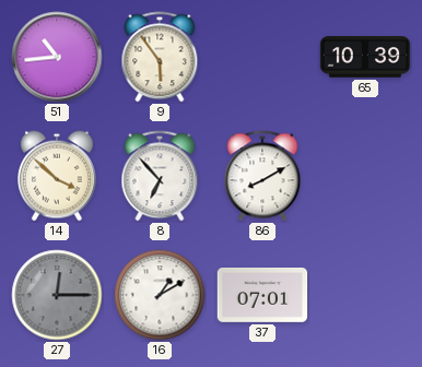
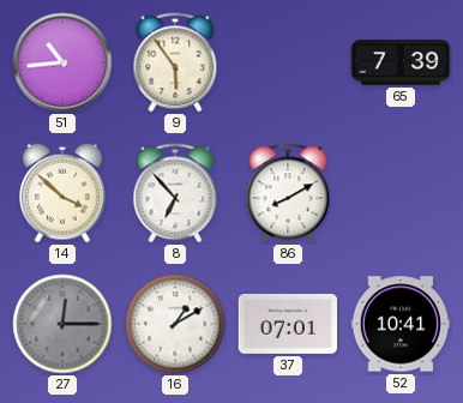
65: 10:39 -> 7:39 (401, 62)
52: none -> 10:41 (401, 324)
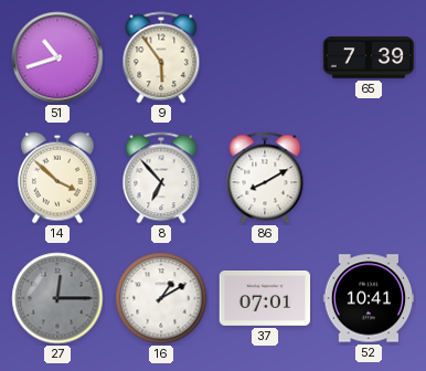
51: 10:44 -> 10:42 (57, 57)
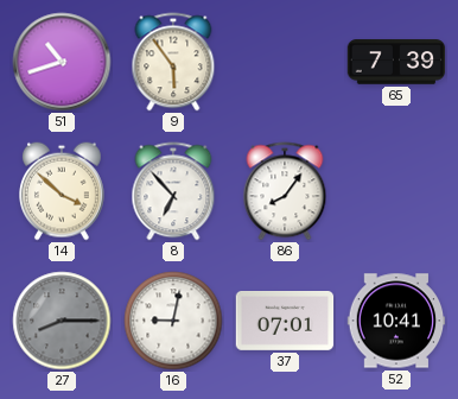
86: 8:10 -> 8:06 (285, 191)
27: 12:15 -> 8:15 (62, 321)
16: 1:10 -> 9:02 (173, 321)
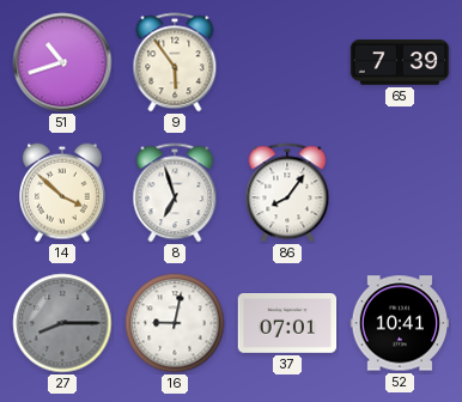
8: 6:53 -> 6:57 (175, 193)
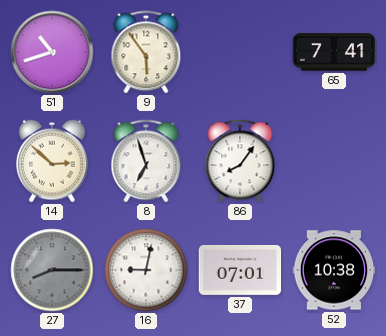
65: 7:39 -> 7:41 (334, 52)
14: 3:52 -> 2:52 (53, 161)
52: 10:41 -> 10:38 (334, 270)
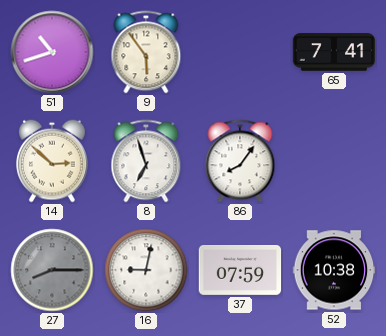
37: 07:01 -> 07:59 (240, 271)
